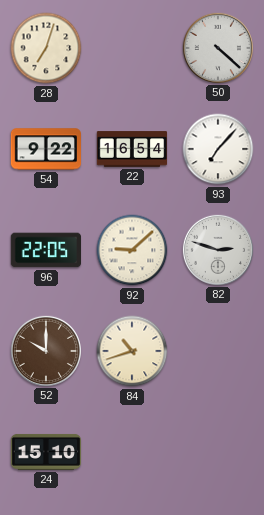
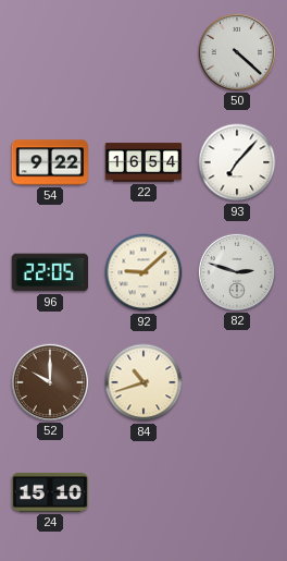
28: 7:03 -> none (46, 48)
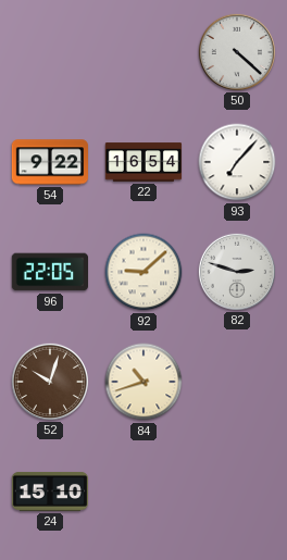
52: 10:00 -> 10:03 (49, 381)
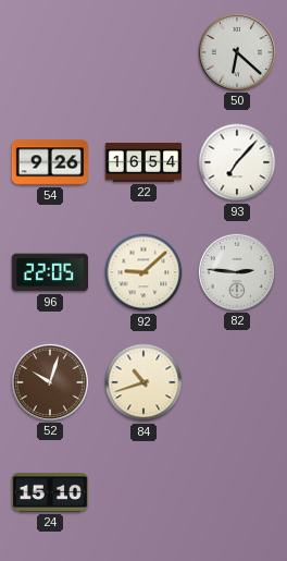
50: 4:22 -> 6:22 (236, 51)
54: 9:22 -> 9:26 (49, 162)
82: 2:48 -> 2:46 (236, 271)
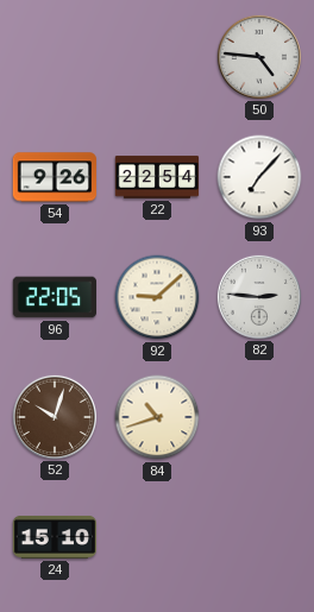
50: 6:22 -> 4:46 (258, 56)
22: 16:54 -> 22:54 (157, 177)
